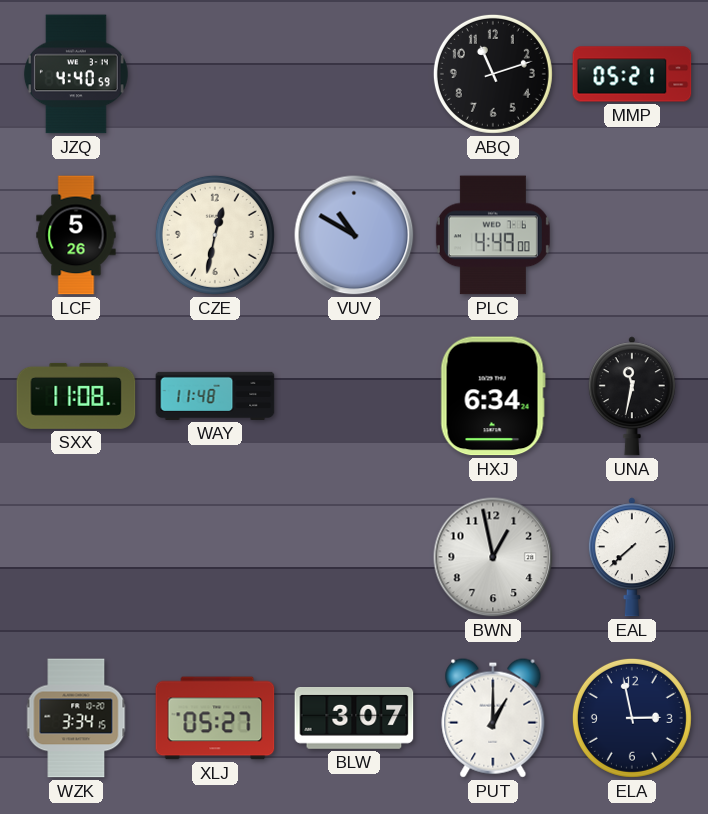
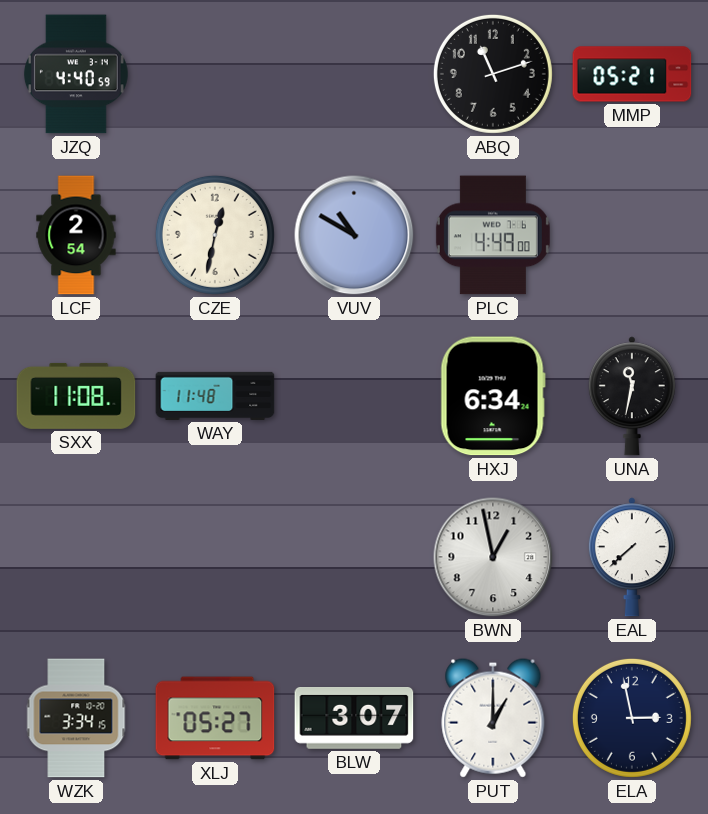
LCF: 5:26 -> 2:54 (76, 235)
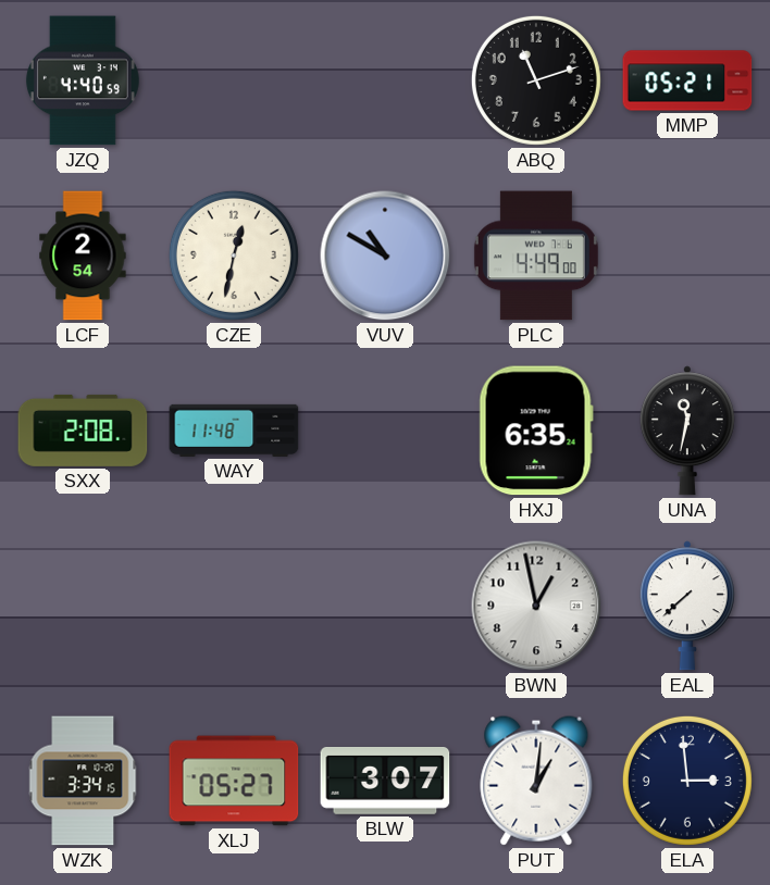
SXX: 11:08 -> 2:08 (83, 431)
HXJ: 6:34 -> 6:35 (536, 431)
PUT: 1:00 -> 1:01 (536, 781)
ELA: 2:58 -> 2:59 (687, 781)
